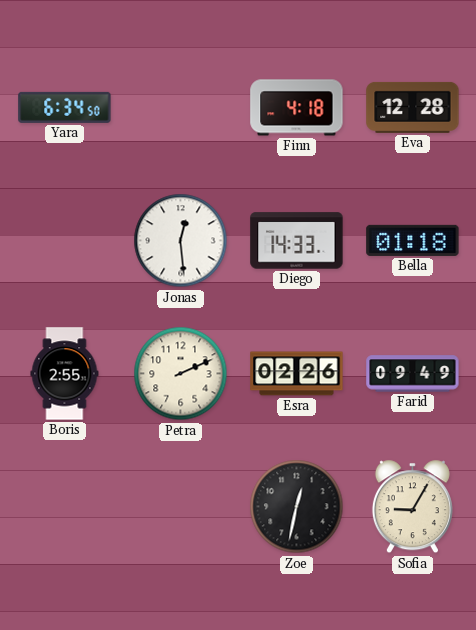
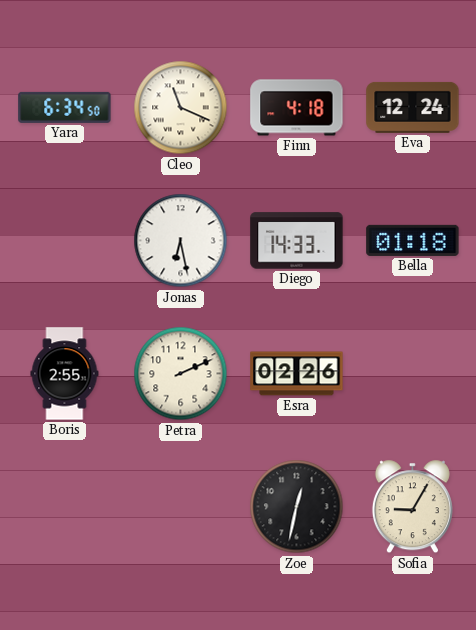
Cleo: none -> 11:19 (181, 108)
Eva: 12:28 -> 12:24 (413, 107)
Jonas: 12:29 -> 6:28 (181, 241)
Farid: 09:49 -> none (413, 374)
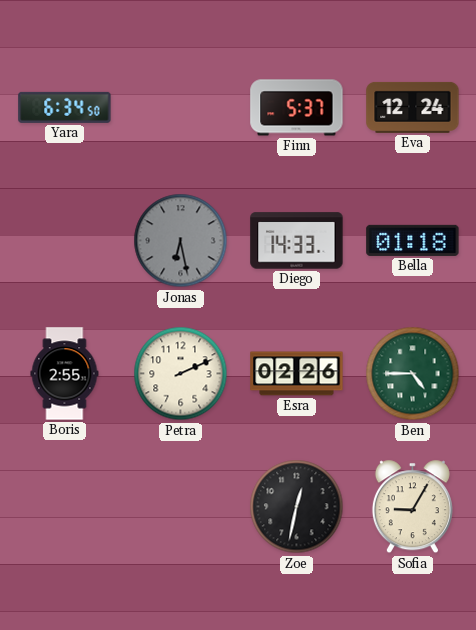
Cleo: 11:19 -> none (181, 108)
Finn: 4:18 -> 5:37 (297, 108)
Jonas dial: white -> grey (181, 241)
Ben: none -> 4:45 (413, 374)
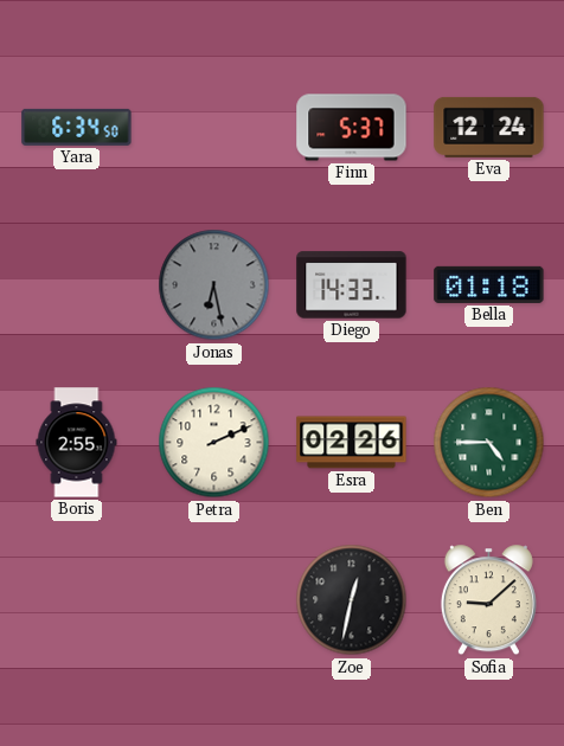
Sofia: 9:05 -> 9:08 (488, 600)
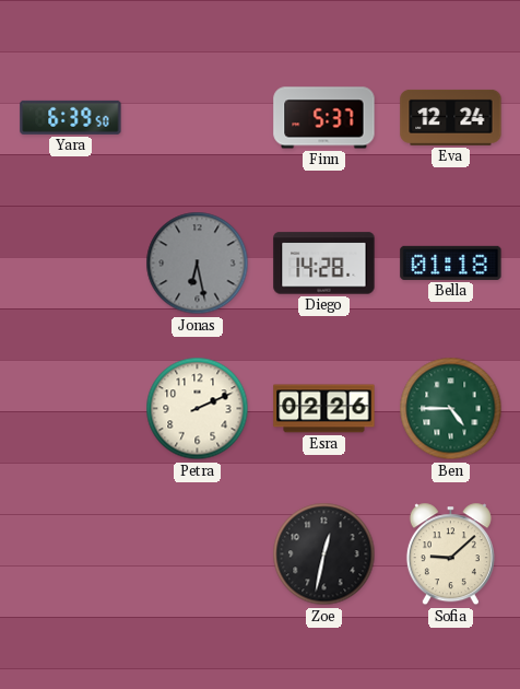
Yara: 6:34 -> 6:39 (71, 117)
Diego: 14:33 -> 14:28 (324, 264)
Boris: 2:55 -> none (77, 443)
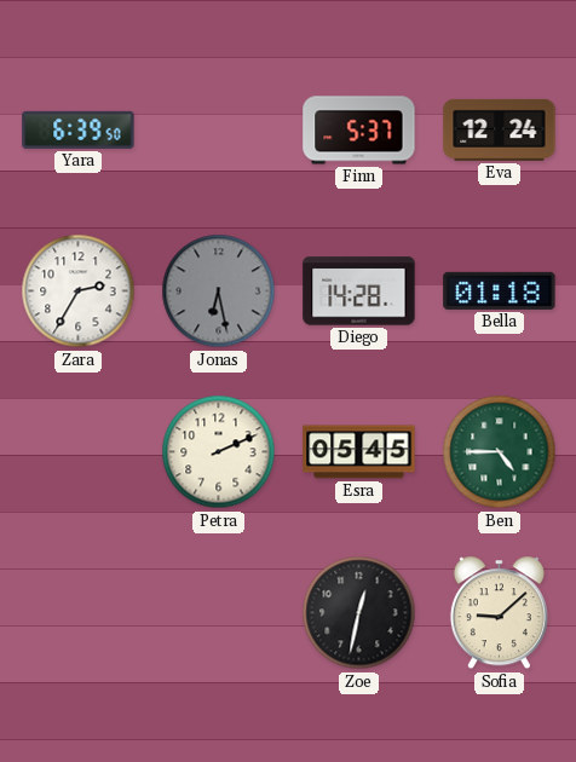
Zara: none -> 2:35 (79, 291)
Esra: 02:26 -> 05:45 (359, 452)
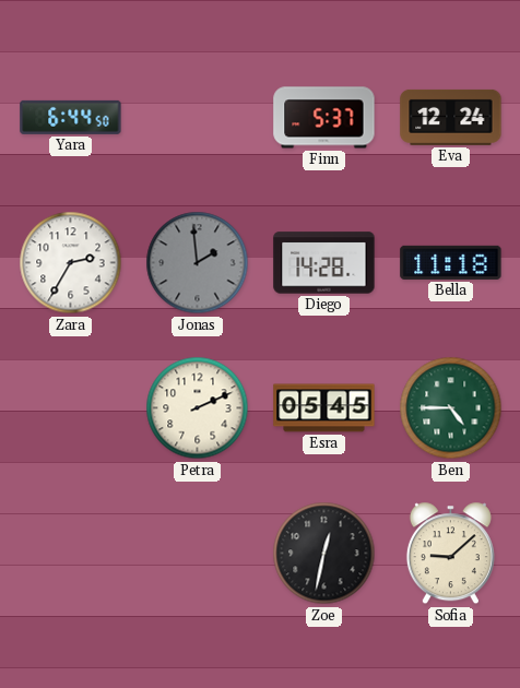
Yara: 6:39 -> 6:44 (71, 117)
Jonas: 6:28 -> 1:59 (198, 263)
Bella: 01:18 -> 11:18 (451, 262)
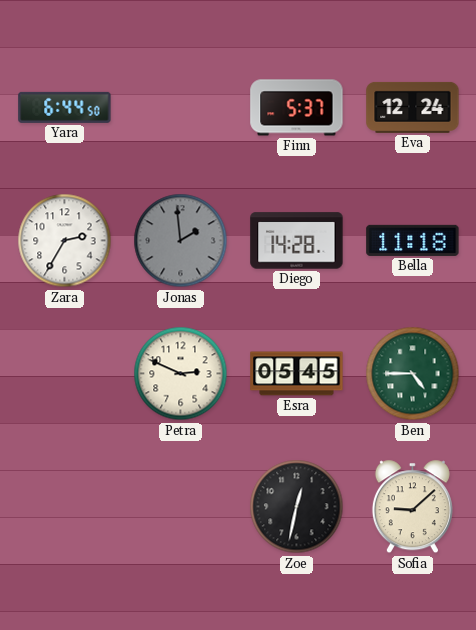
Petra: 2:11 -> 2:49 (181, 374)
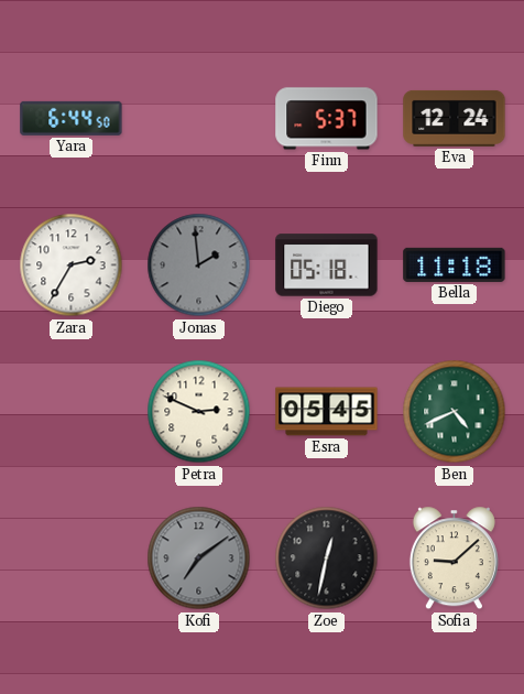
Diego: 14:28 -> 05:18 (327, 265)
Ben: 4:45 -> 4:41 (455, 412)
Kofi: none -> 7:09 (199, 559)
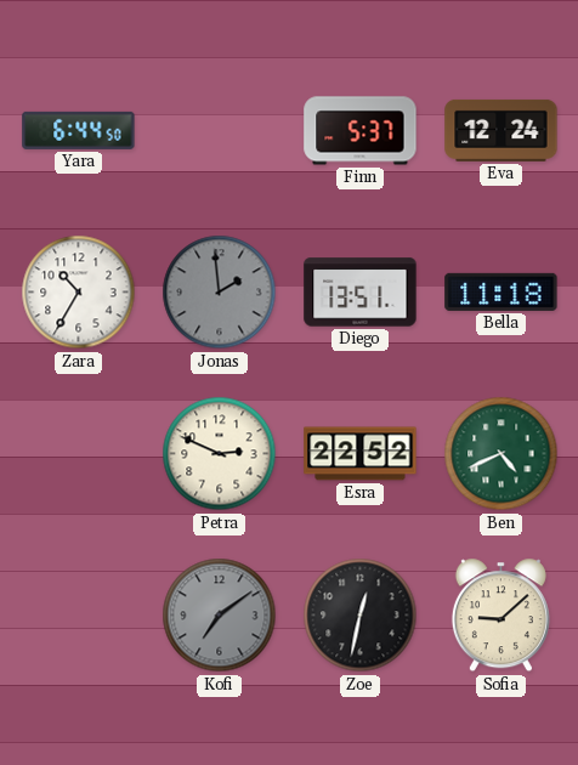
Zara: 2:35 -> 10:35 (79, 293)
Diego: 05:18 -> 13:51 (361, 293)
Esra: 05:45 -> 22:52 (361, 454)
